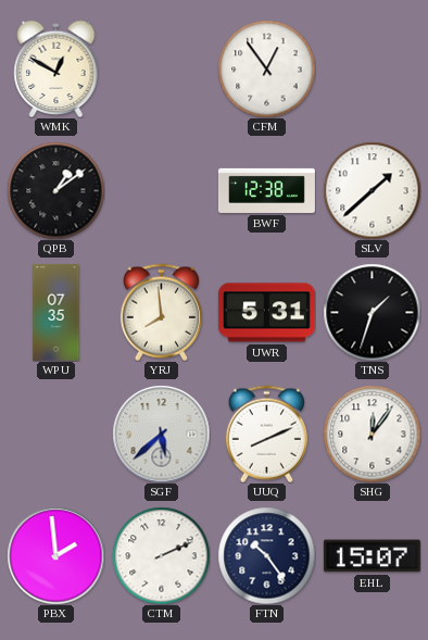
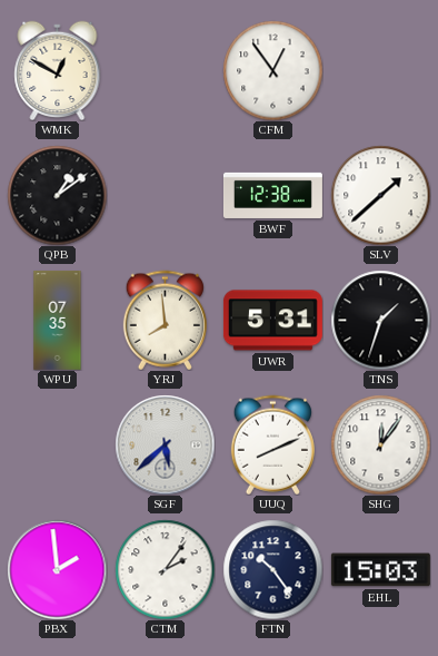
CTM: 2:11 -> 2:06 (165, 569)
EHL: 15:07 -> 15:03 (380, 570)
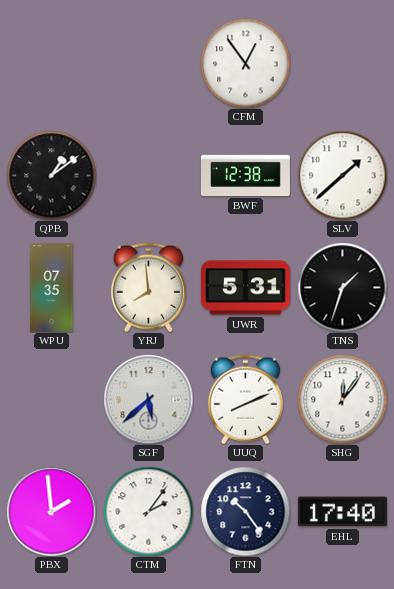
WMK: 12:50 -> none (58, 70)
EHL: 15:03 -> 17:40 (342, 512)
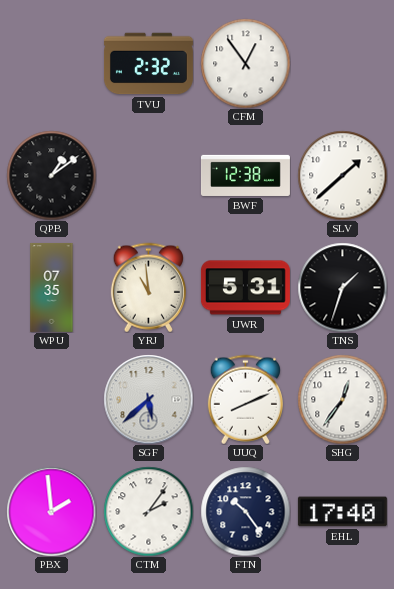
TVU: none -> 2:32 (148, 64)
YRJ: 7:59 -> 10:59 (148, 287)
SHG: 12:06 -> 12:36 (342, 399)
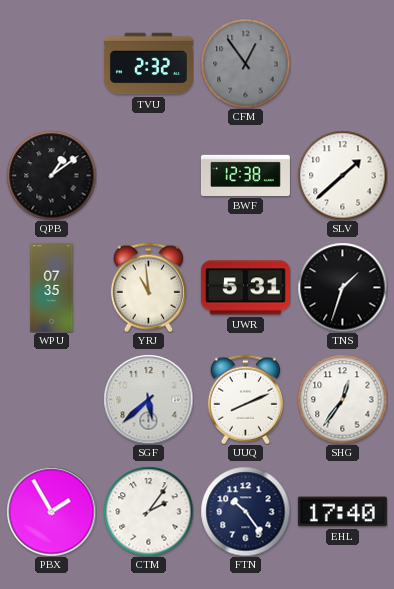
CFM dial: white -> grey (245, 63)
PBX: 1:59 -> 1:55 (51, 511)
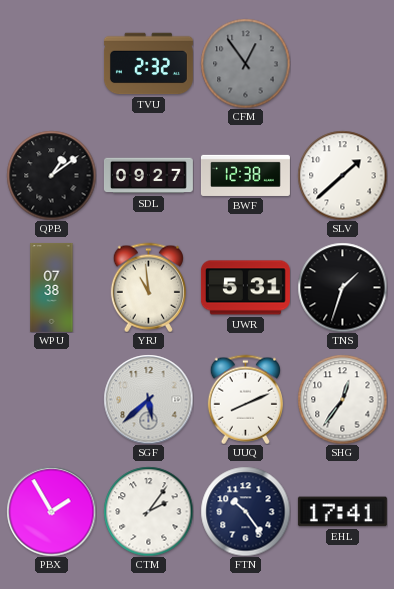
SDL: none -> 09:27 (148, 176)
WPU: 07:35 -> 07:38 (52, 287)
EHL: 17:40 -> 17:41 (342, 512)
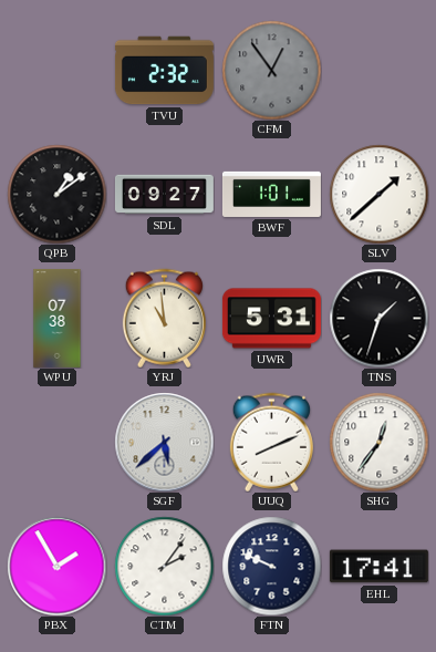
BWF: 12:38 -> 1:01 (271, 194)
FTN: 10:24 -> 9:49 (271, 566)
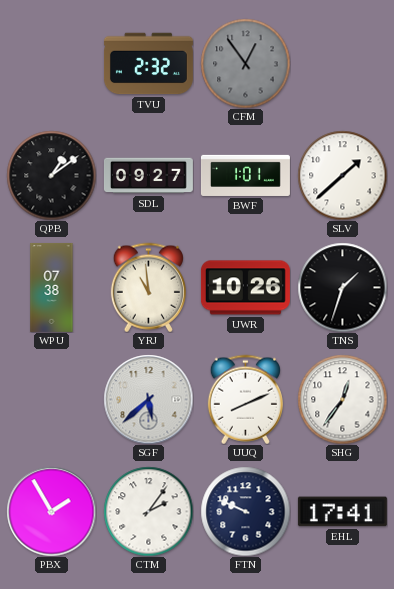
UWR: 5:31 -> 10:26 (245, 288)
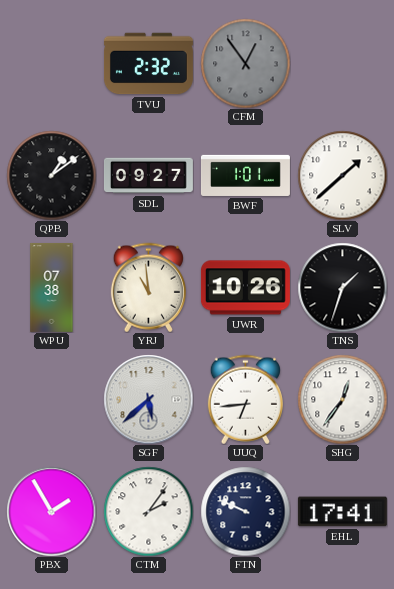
UUQ: 8:11 -> 6:44 (245, 399)
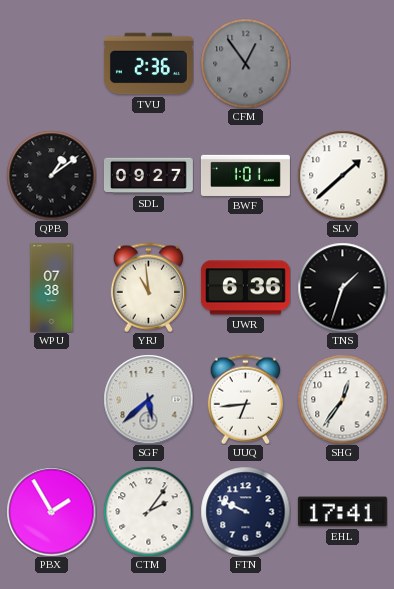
TVU: 2:32 -> 2:36 (148, 64)
UWR: 10:26 -> 6:36 (245, 288)
